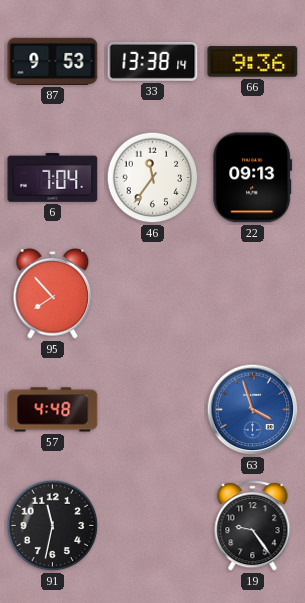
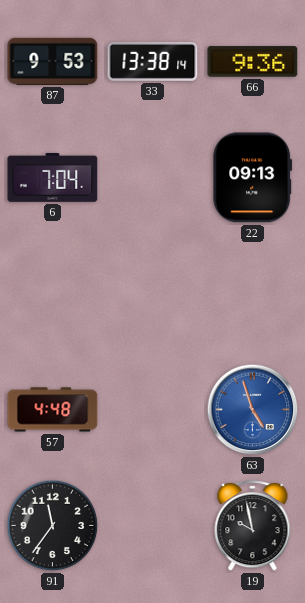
46: 11:36 -> none (153, 178)
95: 7:53 -> none (53, 294)
63: 3:57 -> 4:57 (253, 410)
91: 11:32 -> 11:36 (53, 526)
19: 9:24 -> 9:58 (253, 526)
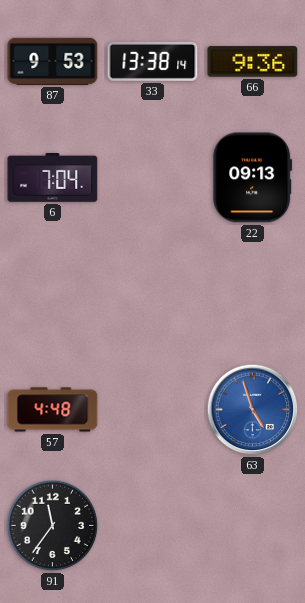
19: 9:58 -> none (253, 526)
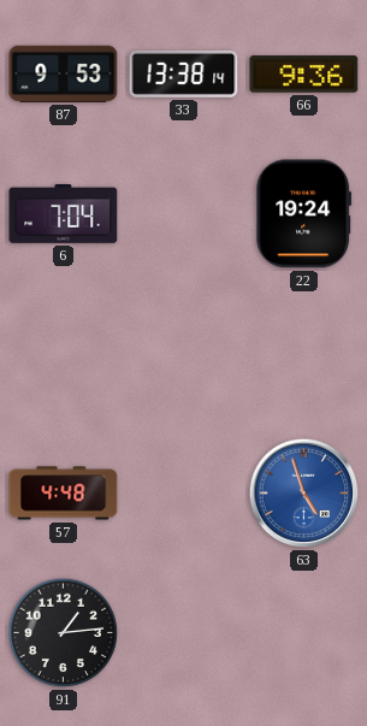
22: 09:13 -> 19:24 (304, 214)
91: 11:36 -> 1:14 (64, 633)
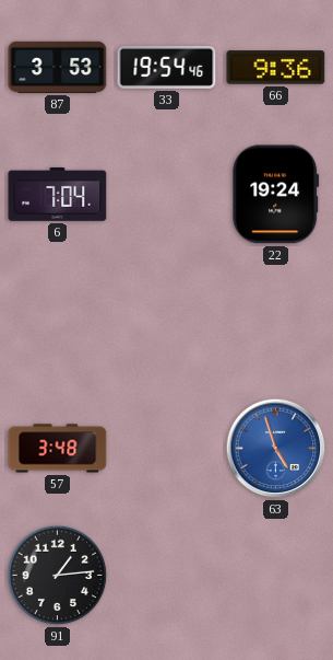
87: 9:53 -> 3:53 (58, 67)
33: 13:38 -> 19:54 (167, 67)
57: 4:48 -> 3:48 (58, 449)
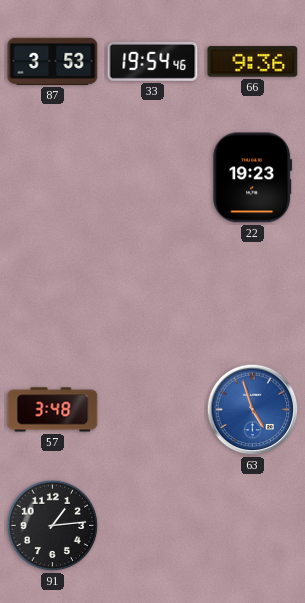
6: 7:04 -> none (58, 194)
22: 19:24 -> 19:23 (253, 178)
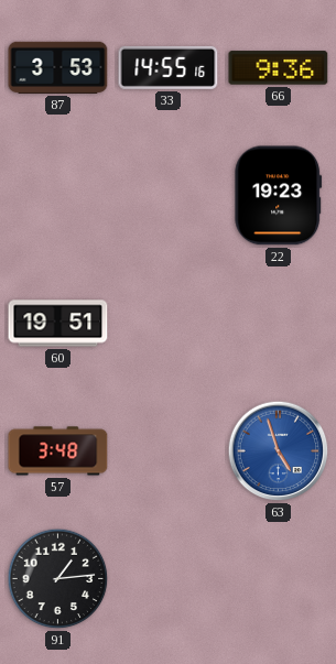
33: 19:54 -> 14:55 (169, 67)
60: none -> 19:51 (58, 324)
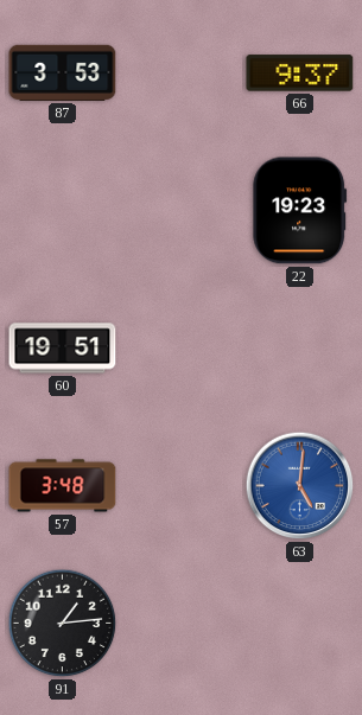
33: 14:55 -> none (169, 67)
66: 9:36 -> 9:37 (300, 74)
63: 4:57 -> 5:01 (300, 486)
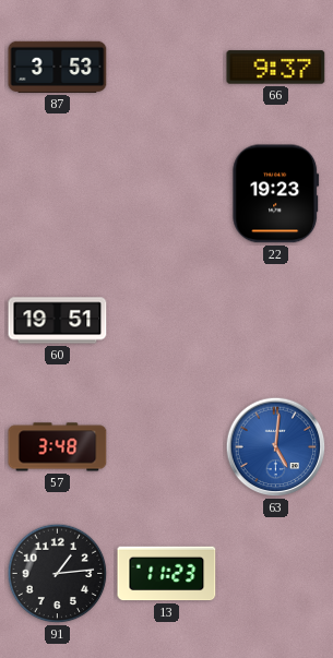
13: none -> 11:23 (167, 574)
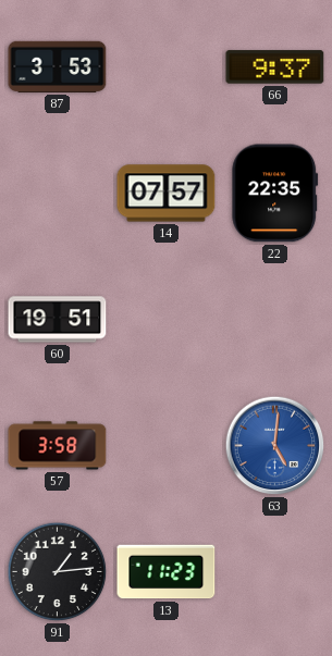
14: none -> 07:57 (167, 194)
22: 19:23 -> 22:35 (275, 194)
57: 3:48 -> 3:58 (58, 446)
